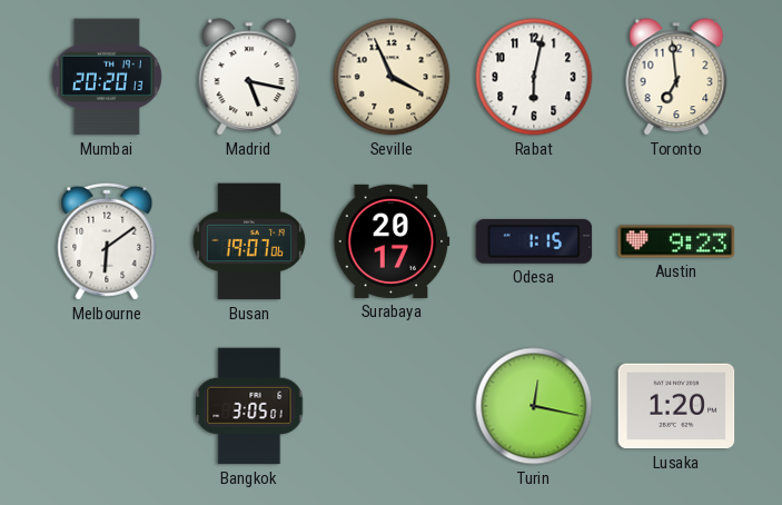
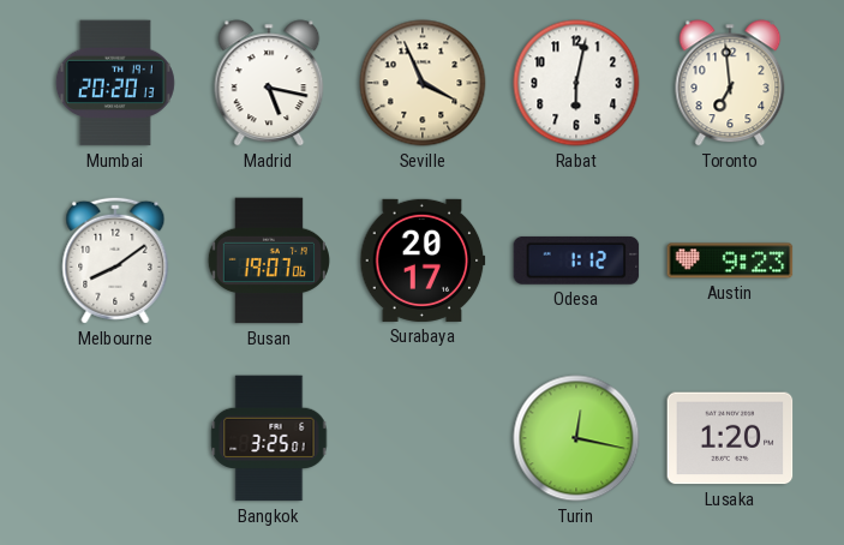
Melbourne: 6:09 -> 8:09 (115, 260)
Odesa: 1:15 -> 1:12 (576, 260)
Bangkok: 3:05 -> 3:25 (269, 438)
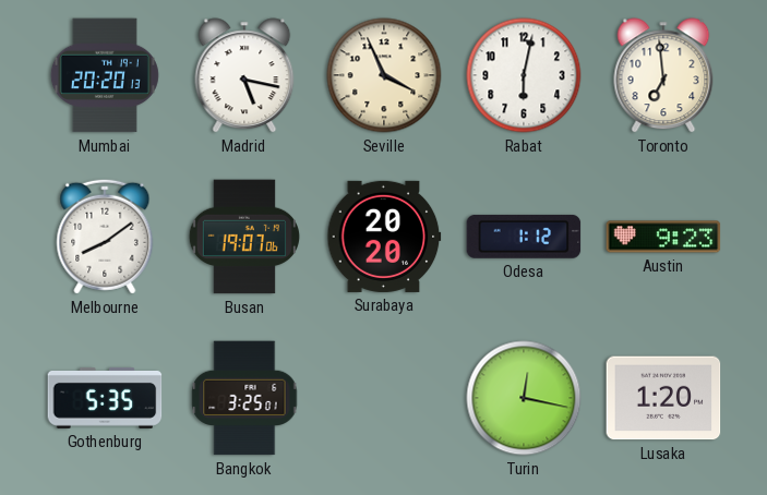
Surabaya: 20:17 -> 20:20 (384, 237)
Gothenburg: none -> 5:35 (105, 398)
